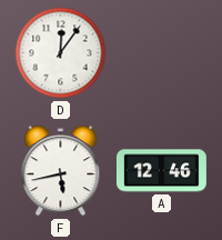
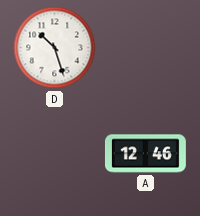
D: 12:06 -> 10:27 (55, 48)
F: 5:43 -> none (61, 171)
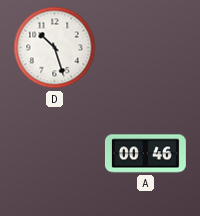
A: 12:46 -> 00:46 (145, 154)
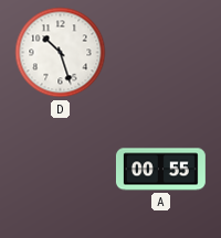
A: 00:46 -> 00:55 (160, 170)
